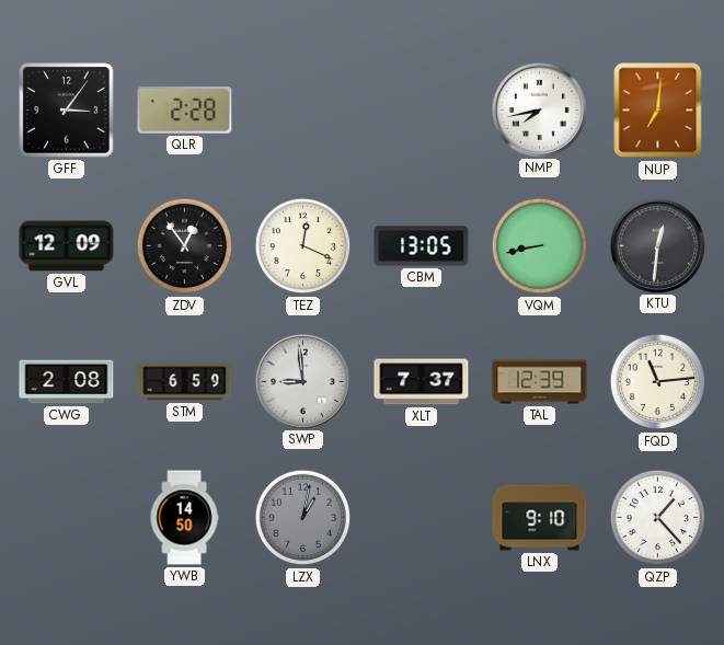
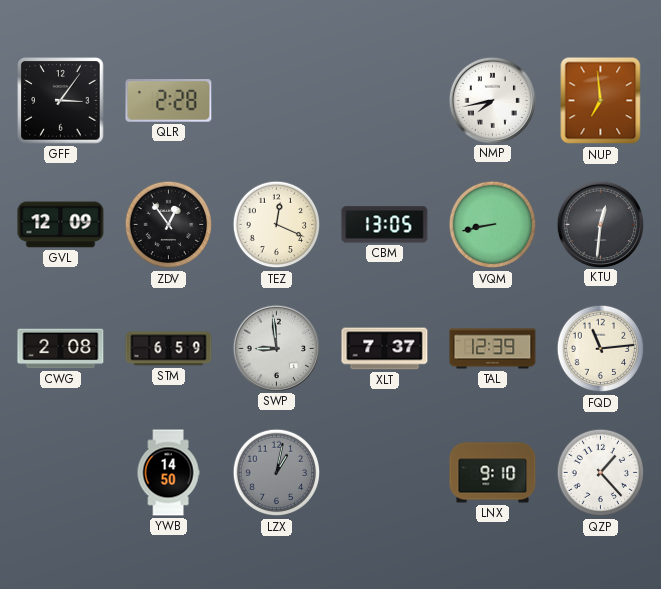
NUP: 7:01 -> 6:59 (601, 101)
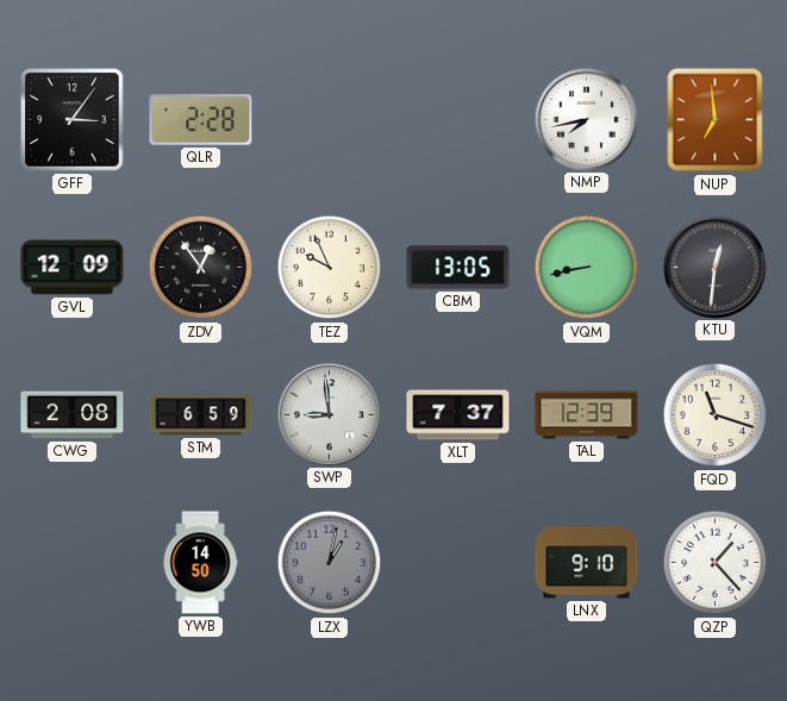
TEZ: 12:19 -> 9:56 (330, 268)
FQD: 11:14 -> 11:18 (716, 415)
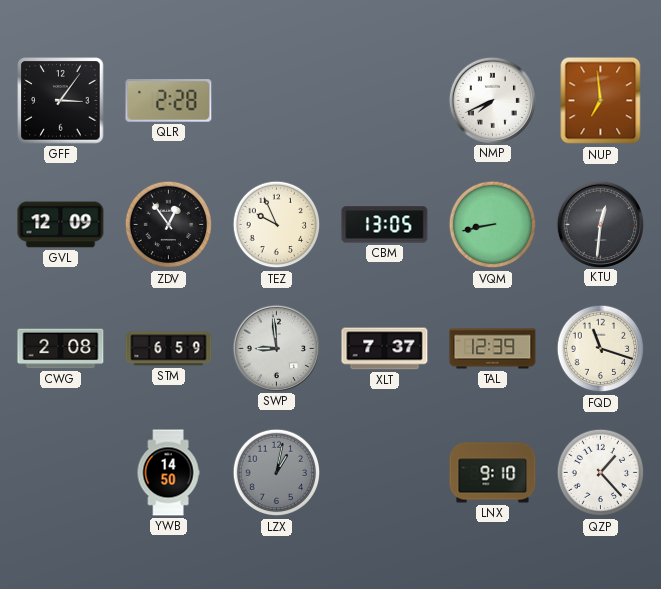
NMP: 7:43 -> 7:41 (492, 100)
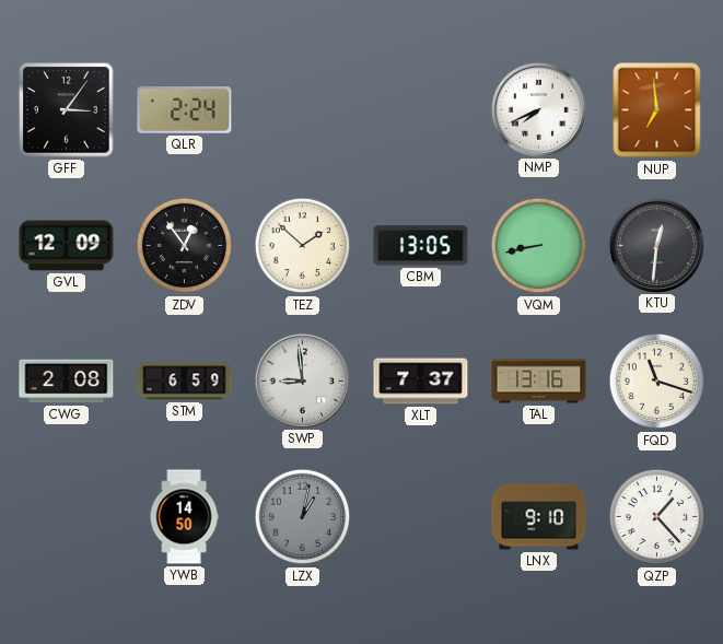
QLR: 2:28 -> 2:24 (185, 110)
TEZ: 9:56 -> 1:52 (303, 246)
TAL: 12:39 -> 13:16 (539, 382)
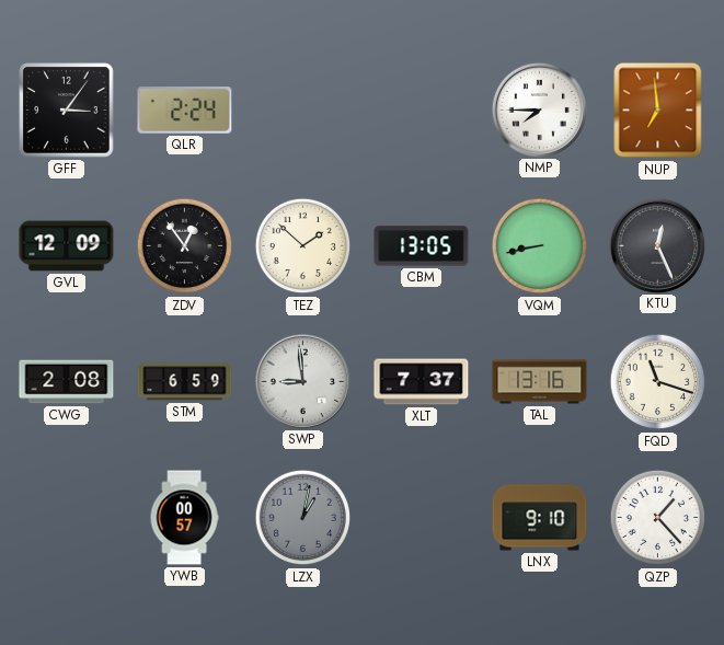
NMP: 7:41 -> 7:45 (539, 110)
KTU: 12:31 -> 12:26 (657, 245)
YWB: 14:50 -> 00:57 (184, 518)
